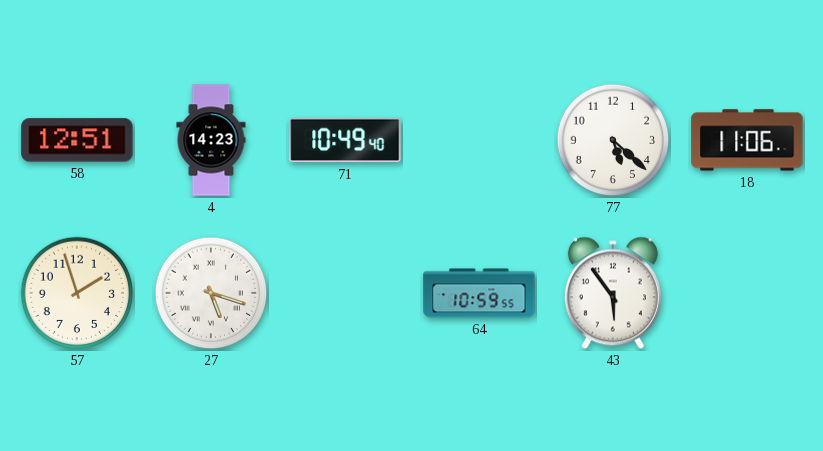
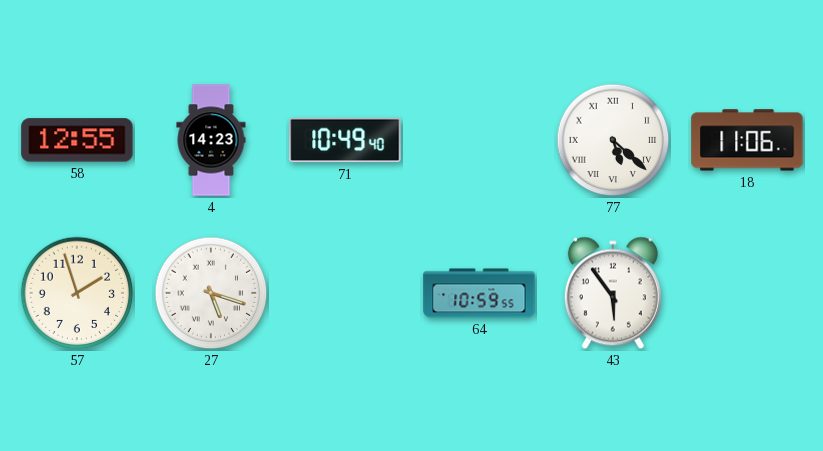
58: 12:51 -> 12:55 (77, 140)
77 numerals: Arabic -> Roman (613, 140)
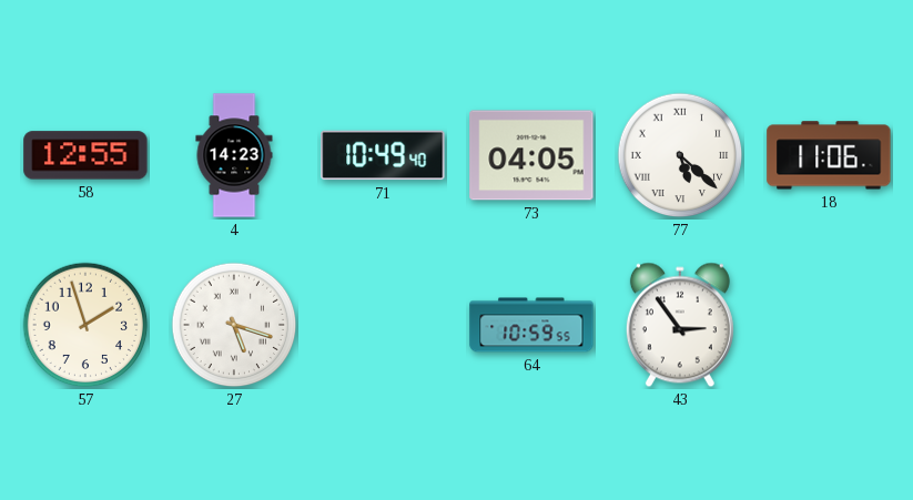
73: none -> 04:05 (531, 155)
43: 5:54 -> 2:54 (680, 325)
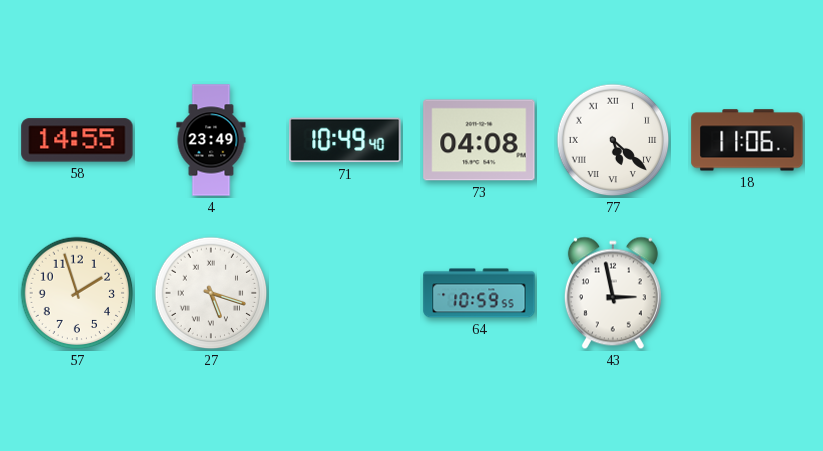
58: 12:55 -> 14:55 (77, 140)
4: 14:23 -> 23:49 (211, 140)
73: 04:05 -> 04:08 (479, 140)
43: 2:54 -> 2:58 (613, 293)
